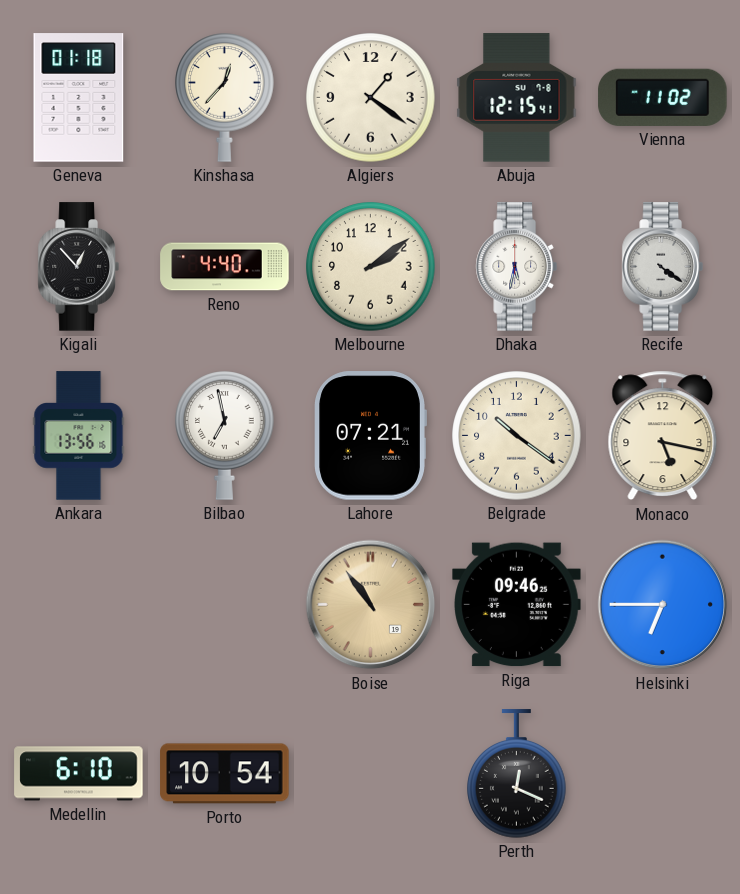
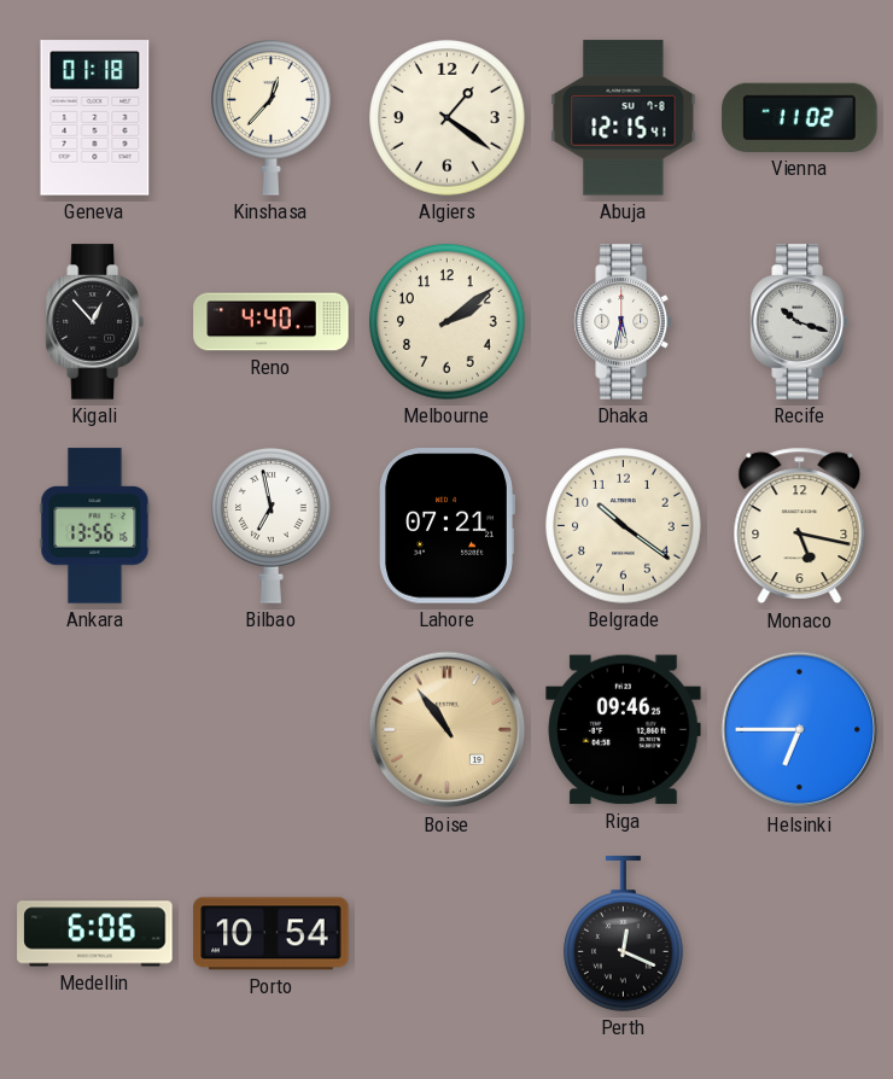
Recife: 4:21 -> 10:18 (799, 322)
Medellin: 6:10 -> 6:06 (95, 934)
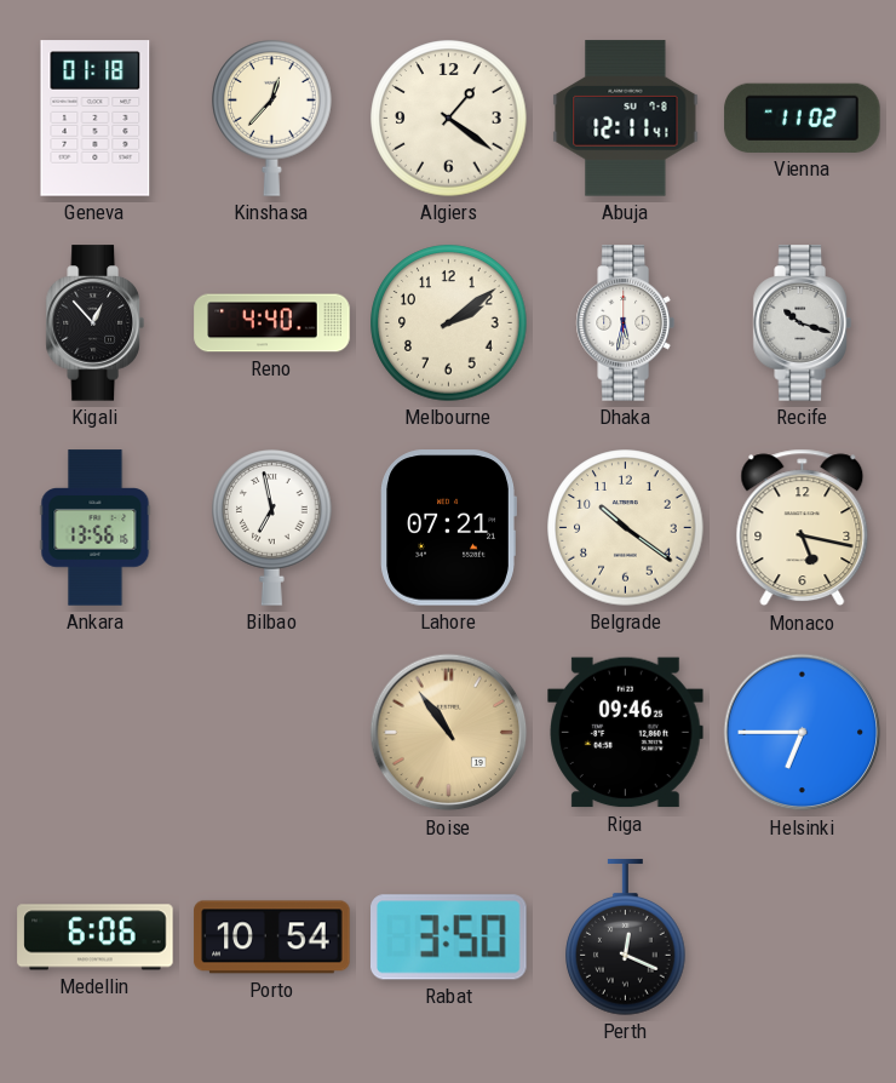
Abuja: 12:15 -> 12:11 (626, 119)
Rabat: none -> 3:50 (449, 938)
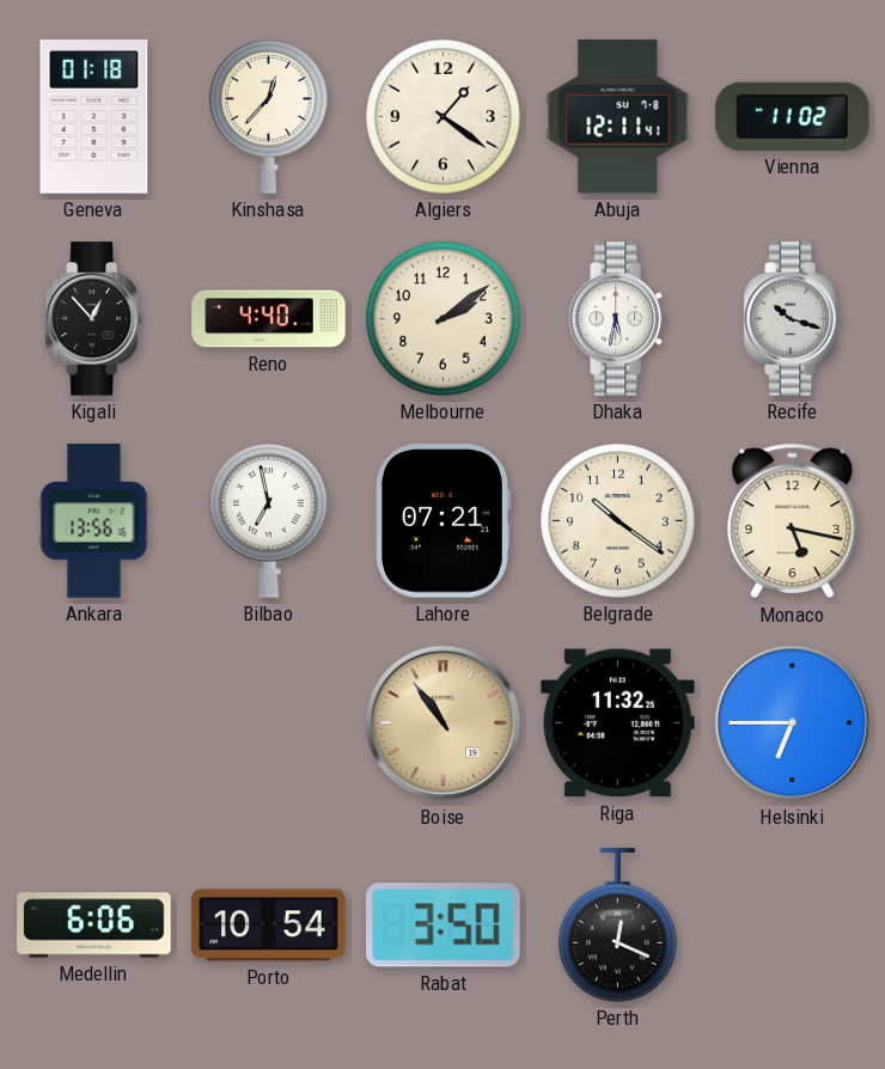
Riga: 09:46 -> 11:32 (618, 723)
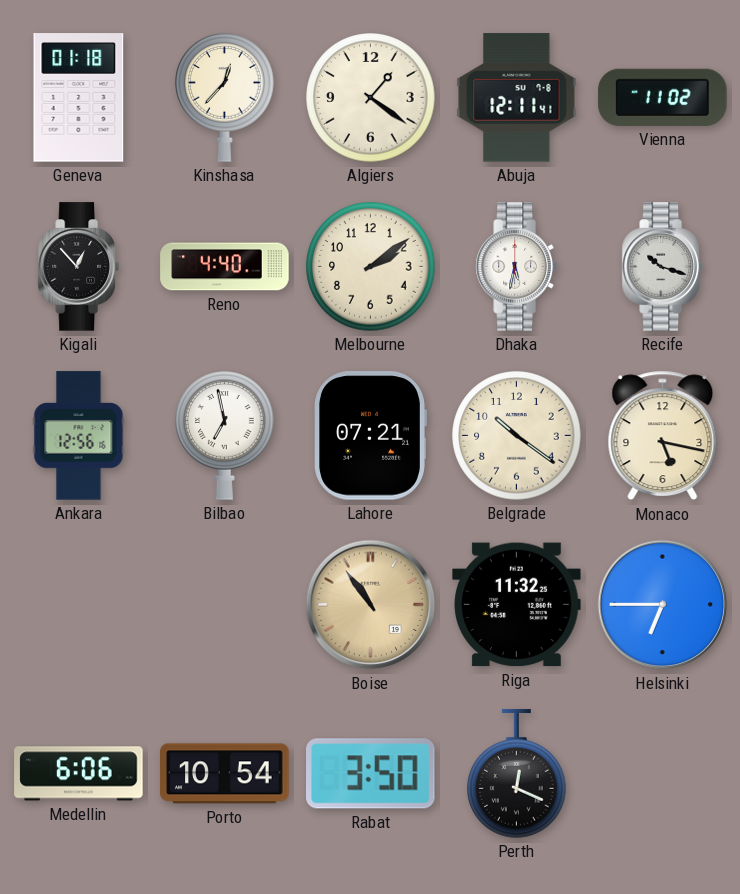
Ankara: 13:56 -> 12:56 (79, 436)
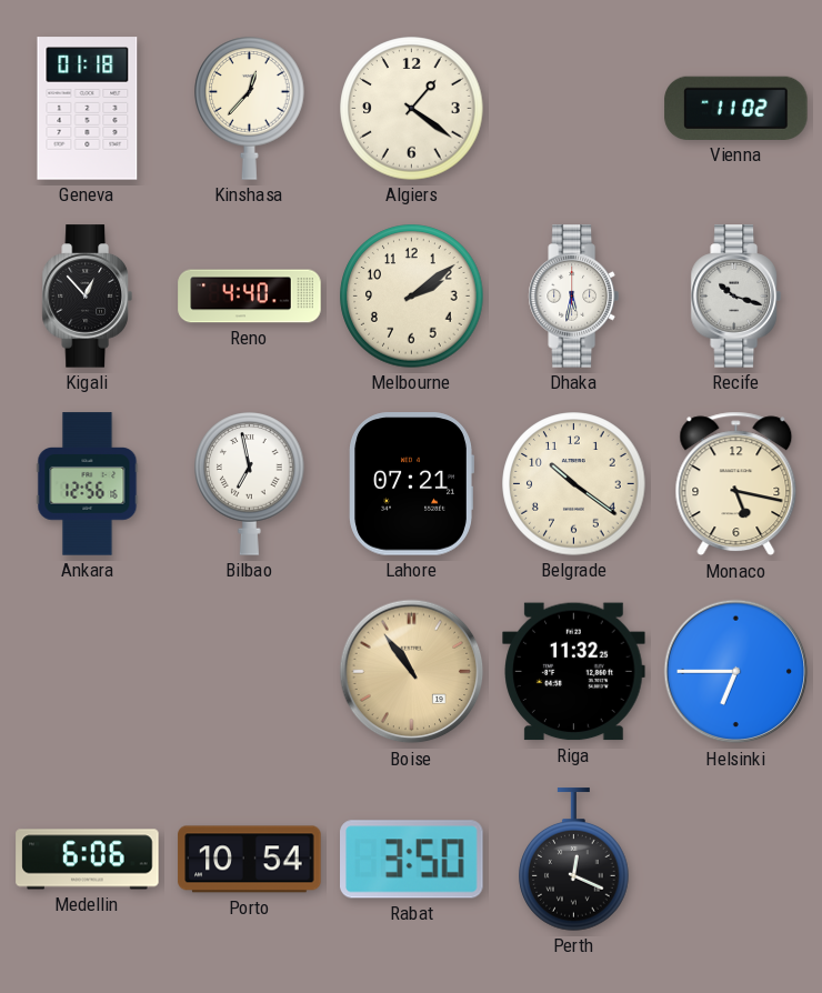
Abuja: 12:11 -> none (517, 98)
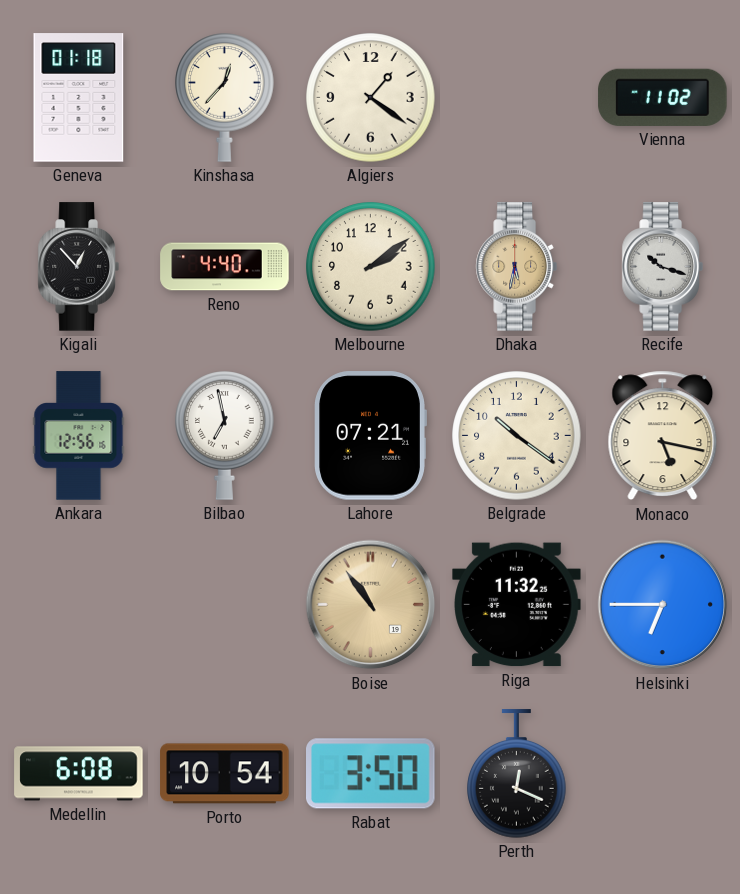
Dhaka dial: white -> champagne (516, 267)
Medellin: 6:06 -> 6:08 (79, 774)
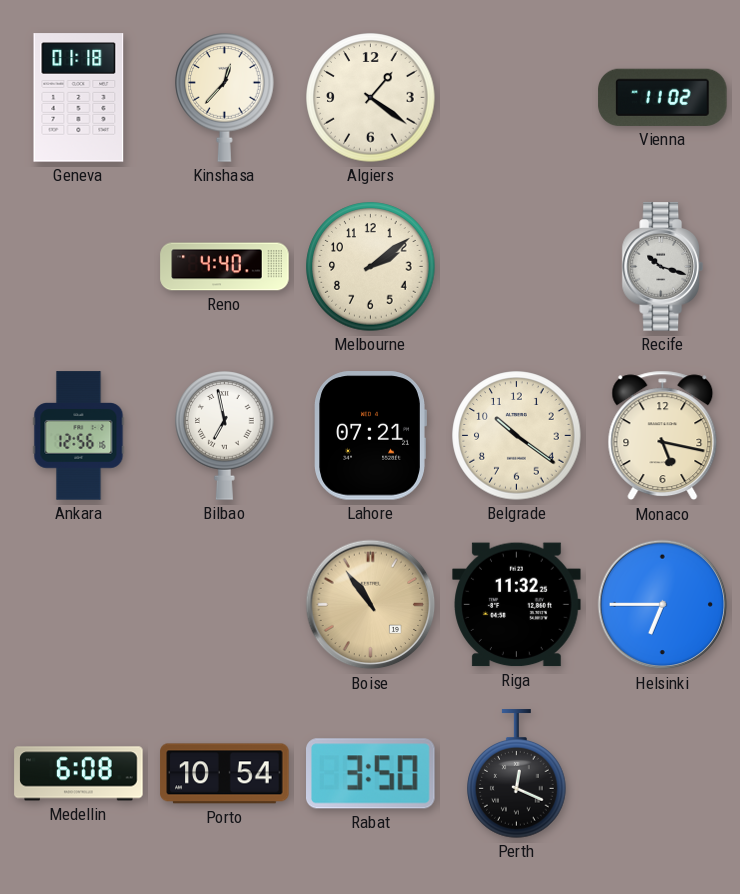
Kigali: 12:53 -> none (78, 267)
Dhaka: 5:32 -> none (516, 267)
